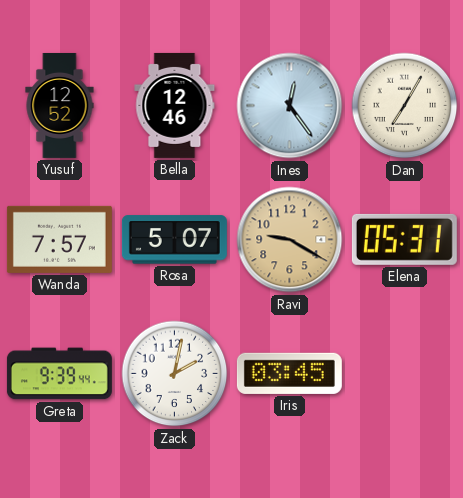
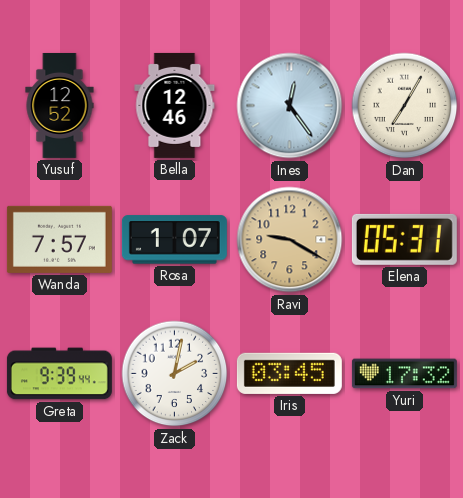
Rosa: 5:07 -> 1:07 (174, 240)
Yuri: none -> 17:32 (404, 374)
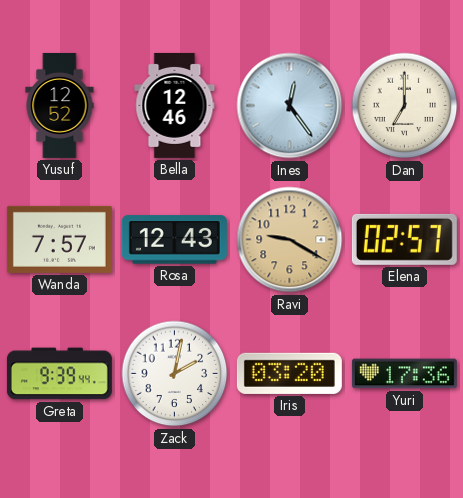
Dan: 7:05 -> 7:00 (405, 106)
Rosa: 1:07 -> 12:43 (174, 240)
Elena: 05:31 -> 02:57 (404, 239)
Iris: 03:45 -> 03:20 (289, 373)
Yuri: 17:32 -> 17:36 (404, 374)
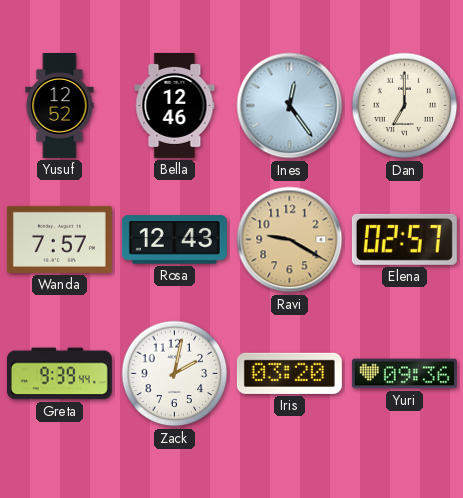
Yuri: 17:36 -> 09:36 (404, 374)
